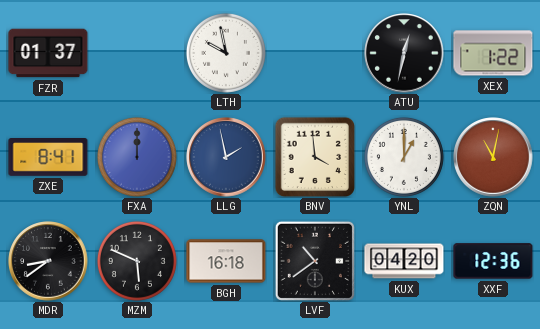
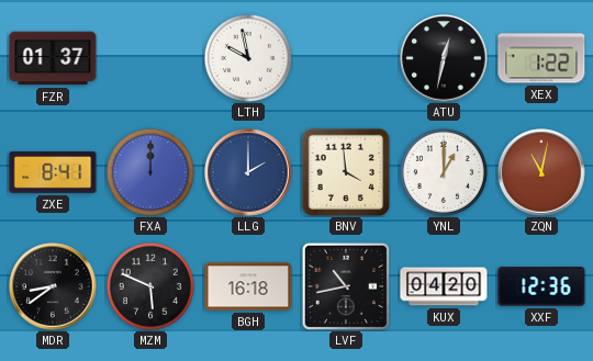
LLG: 1:58 -> 2:00 (248, 172)
LVF: 10:39 -> 10:43 (346, 286)
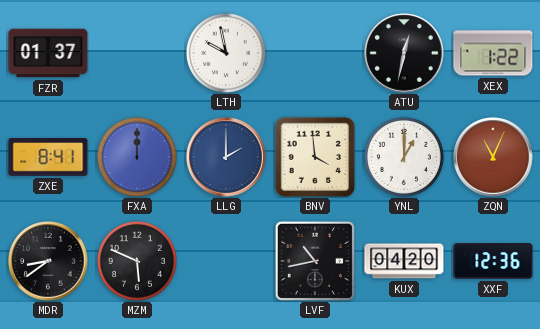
ZQN: 11:02 -> 11:04 (493, 157)
BGH: 16:18 -> none (248, 286)
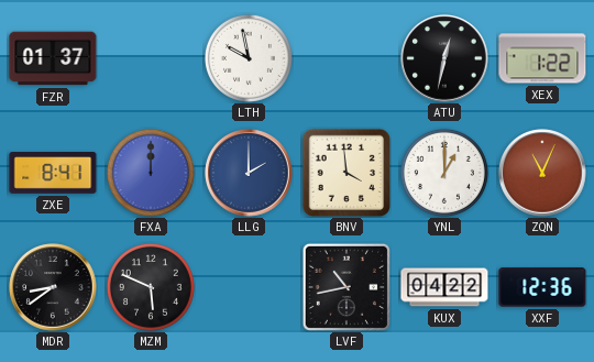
KUX: 04:20 -> 04:22 (444, 287)
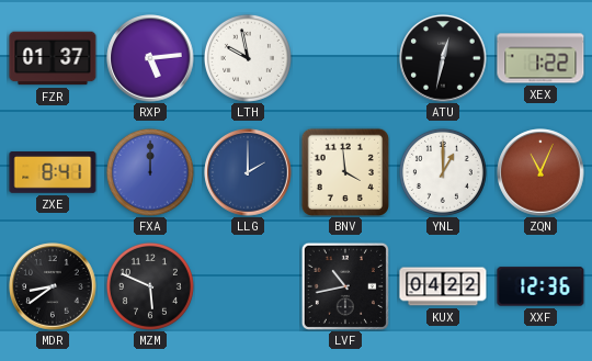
RXP: none -> 5:14 (150, 58)
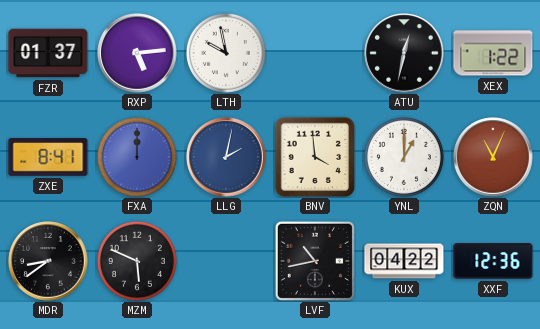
LLG: 2:00 -> 2:02 (226, 157)
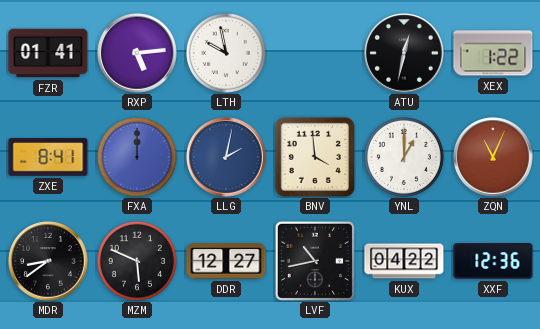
FZR: 01:37 -> 01:41 (48, 53)
DDR: none -> 12:27 (226, 261)
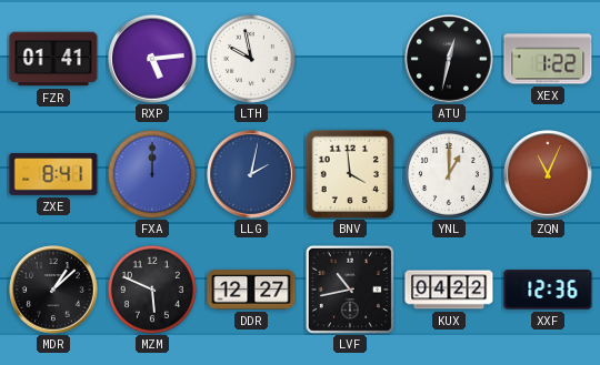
MDR: 8:39 -> 1:08 (53, 290)
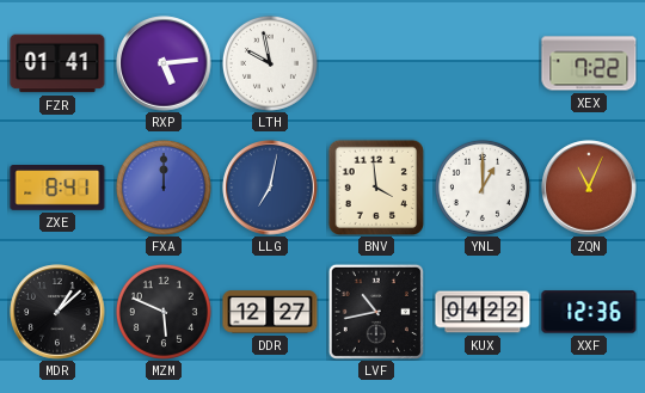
ATU: 12:32 -> none (449, 59)
XEX: 1:22 -> 7:22 (589, 63)
LLG: 2:02 -> 7:02 (270, 188)
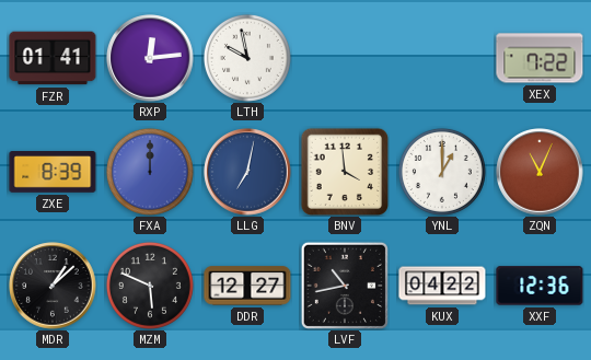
RXP: 5:14 -> 12:14 (150, 58)
ZXE: 8:41 -> 8:39 (53, 173)
